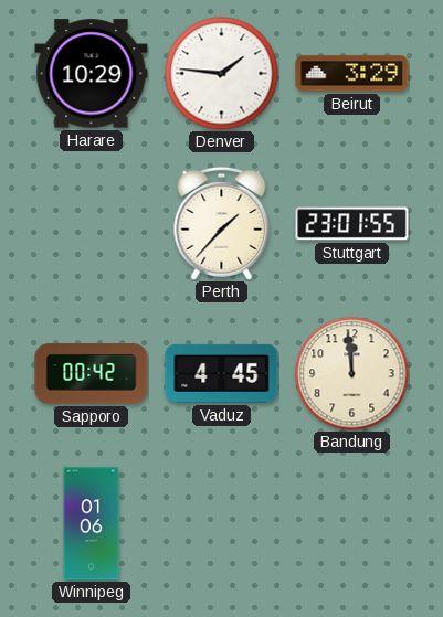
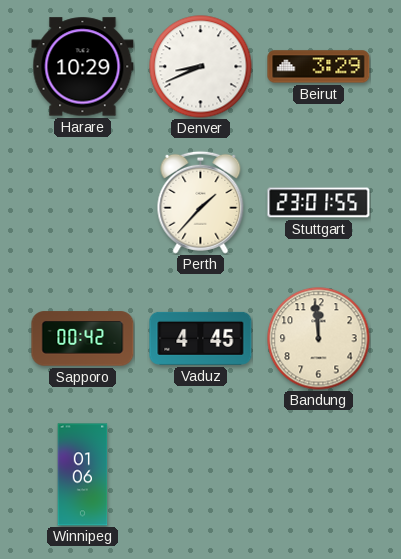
Denver: 1:46 -> 8:41 (201, 67)
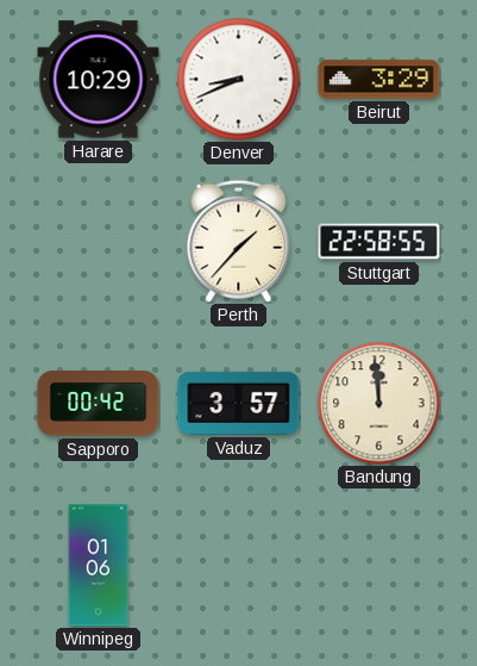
Stuttgart: 23:01 -> 22:58 (379, 242)
Vaduz: 4:45 -> 3:57 (239, 403)
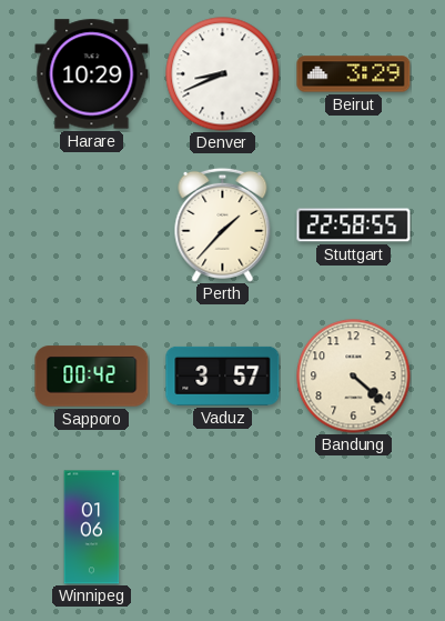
Bandung: 11:59 -> 4:22 (354, 377)
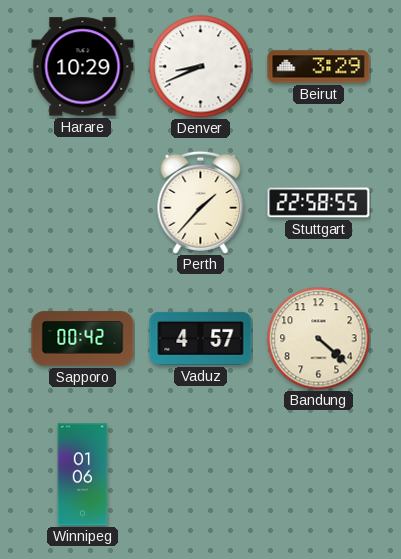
Vaduz: 3:57 -> 4:57 (201, 338)
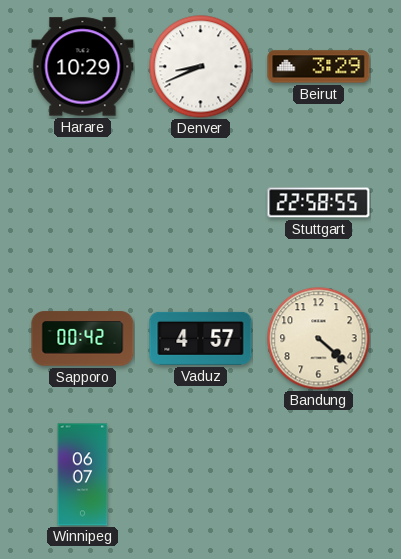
Perth: 1:37 -> none (201, 202)
Winnipeg: 01:06 -> 06:07 (83, 475)
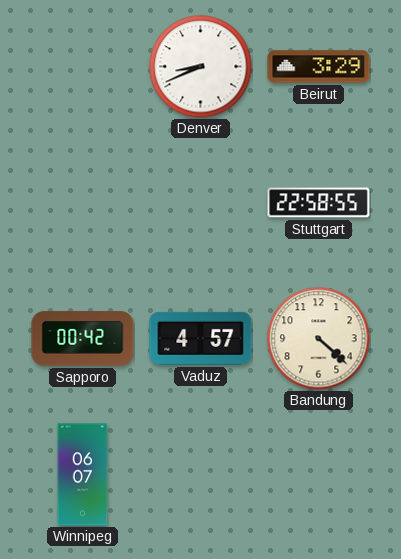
Harare: 10:29 -> none (83, 67)
